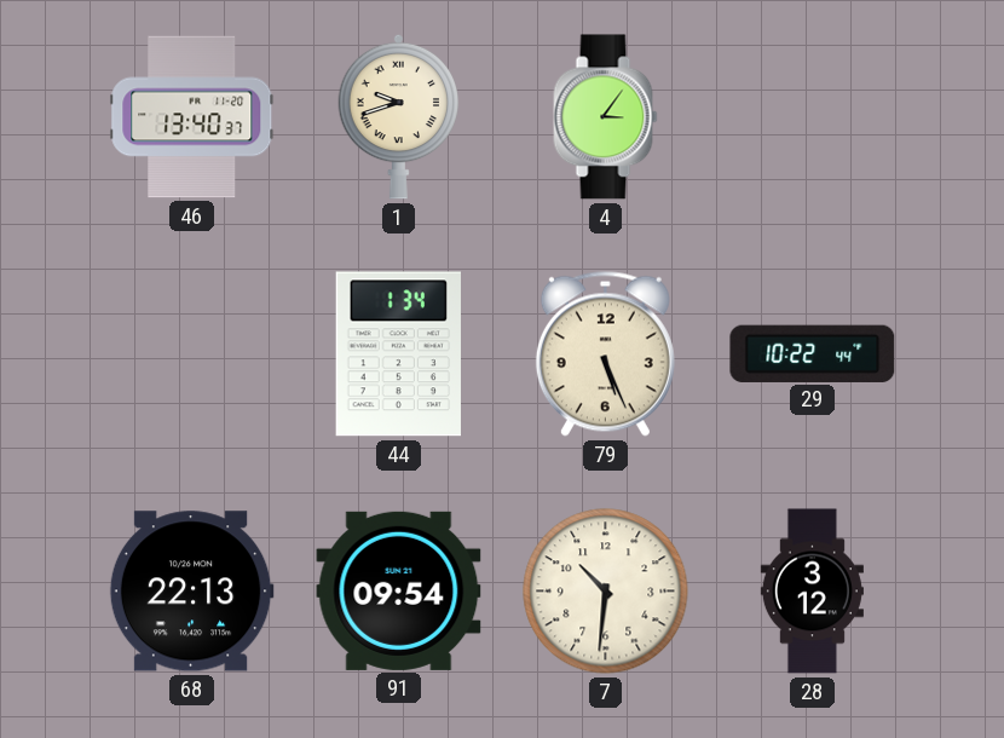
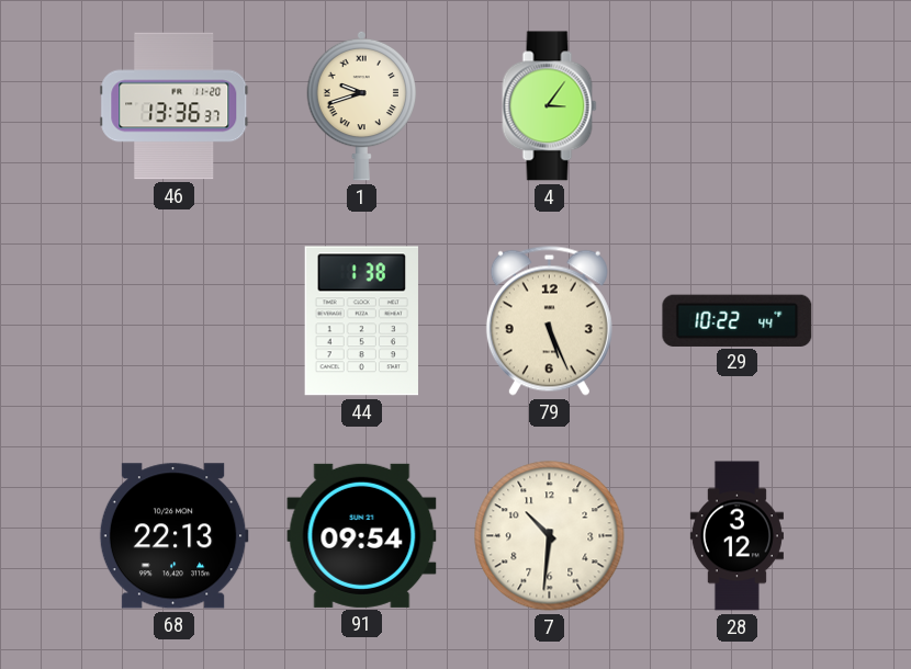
46: 13:40 -> 13:36 (175, 106)
44: 1:34 -> 1:38 (361, 321)
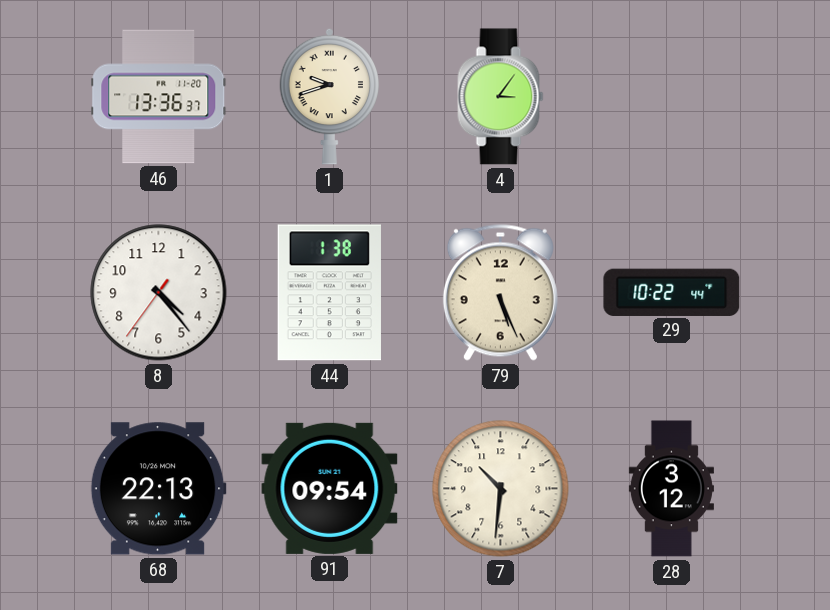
8: none -> 4:23 (159, 293)
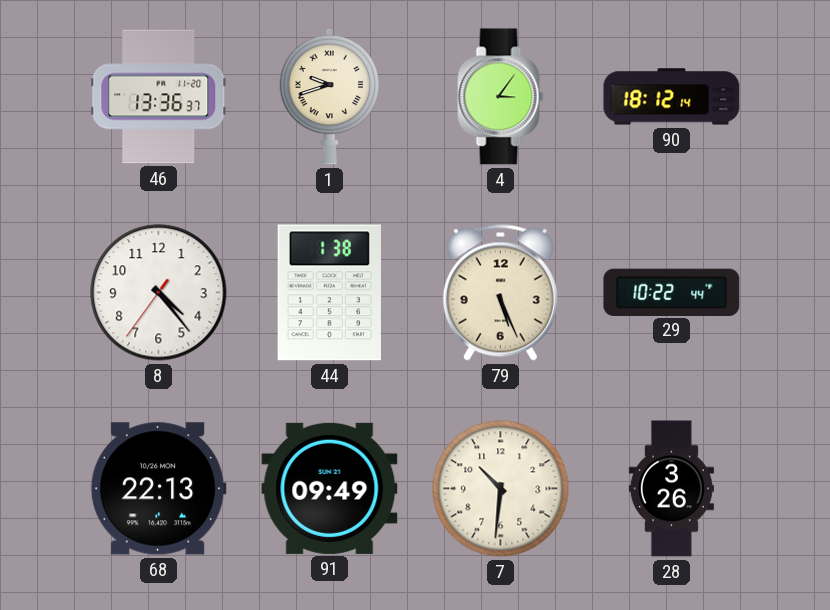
90: none -> 18:12 (672, 97)
91: 09:54 -> 09:49 (330, 488)
28: 3:12 -> 3:26 (671, 489)
